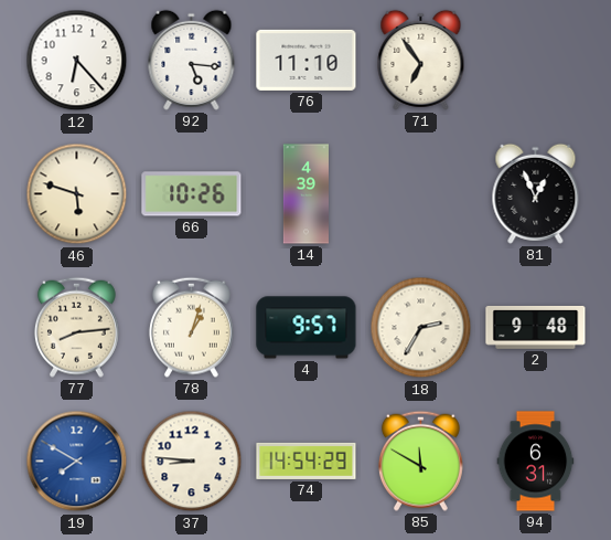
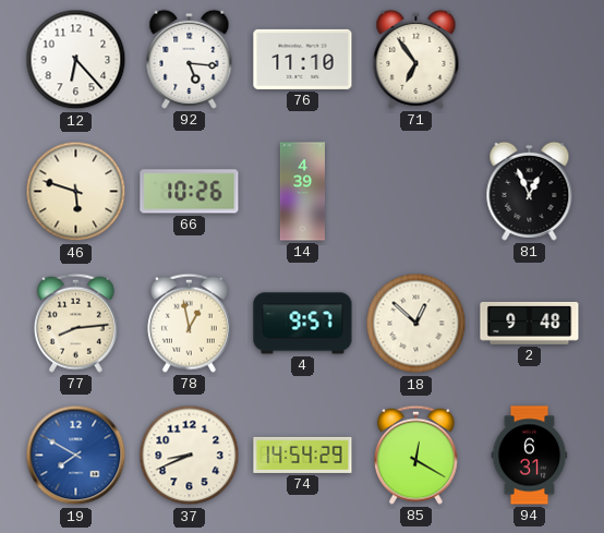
78: 1:03 -> 12:58 (189, 323)
18: 2:35 -> 12:52 (416, 324)
37: 8:46 -> 8:41 (190, 456)
85: 11:50 -> 12:20 (415, 455)
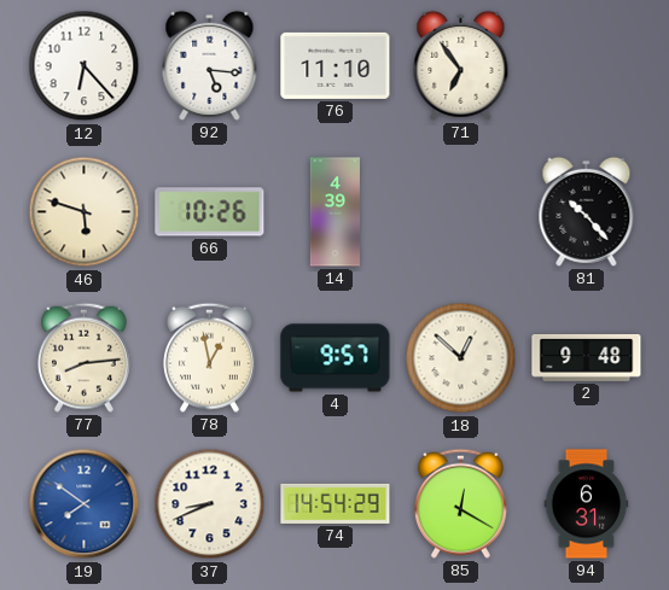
81: 12:56 -> 10:23 (587, 211)
19: 7:50 -> 7:51 (85, 504)
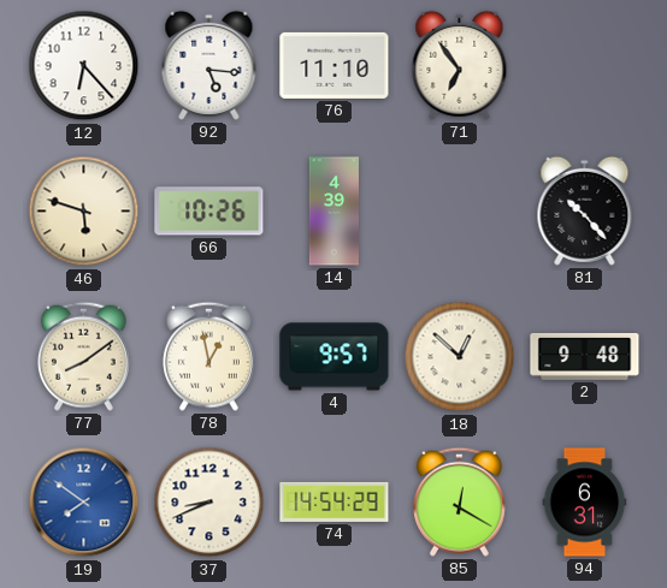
77: 8:14 -> 8:09 (83, 356)
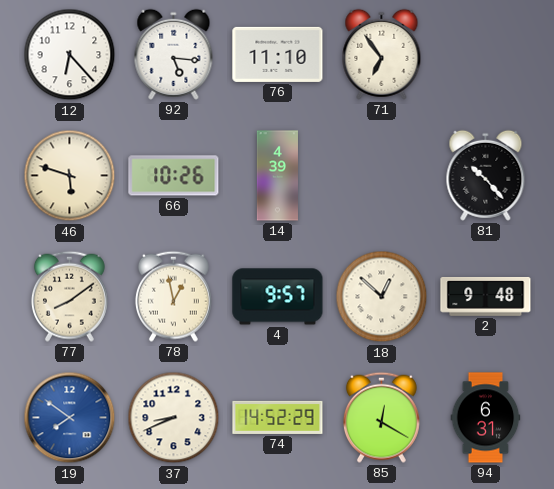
74: 14:54 -> 14:52 (278, 417)
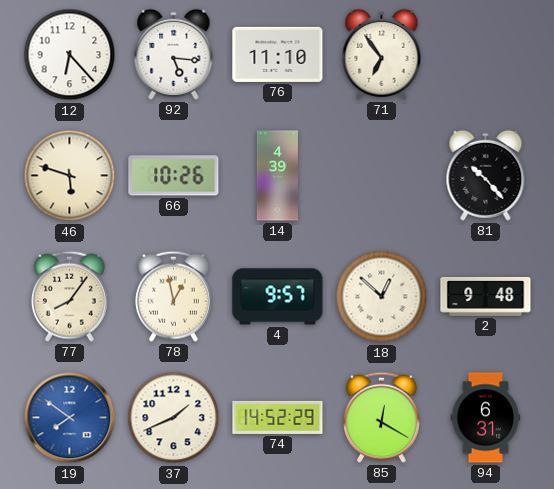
77: 8:09 -> 8:06 (69, 296)
37: 8:41 -> 1:41 (174, 418)
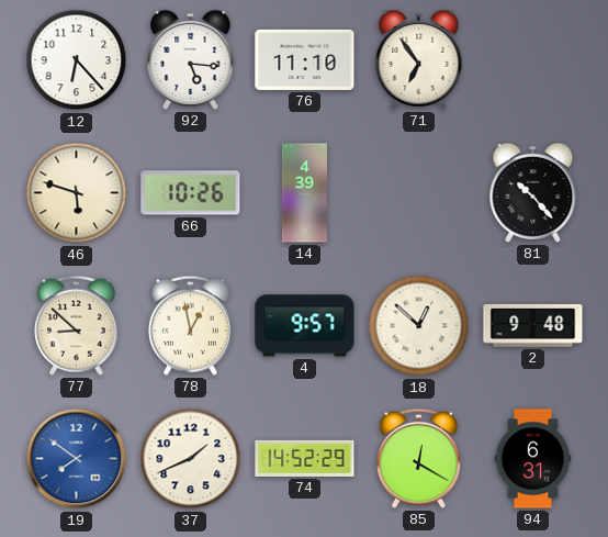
77: 8:06 -> 8:52 (76, 325)
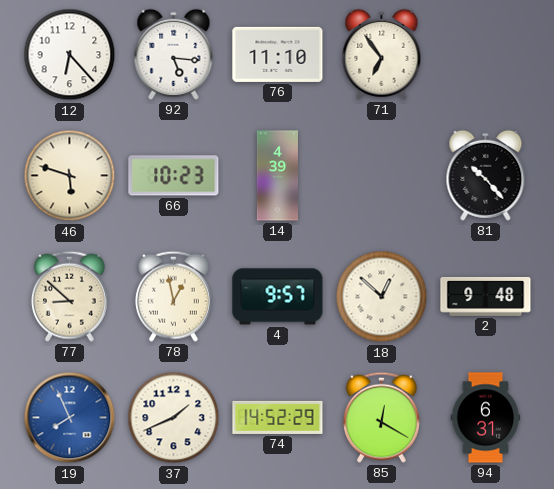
66: 10:26 -> 10:23 (174, 176)
19: 7:51 -> 7:56 (70, 418)
